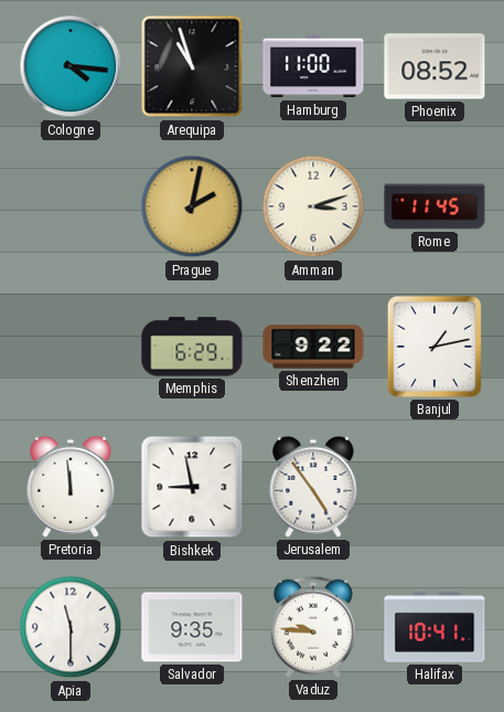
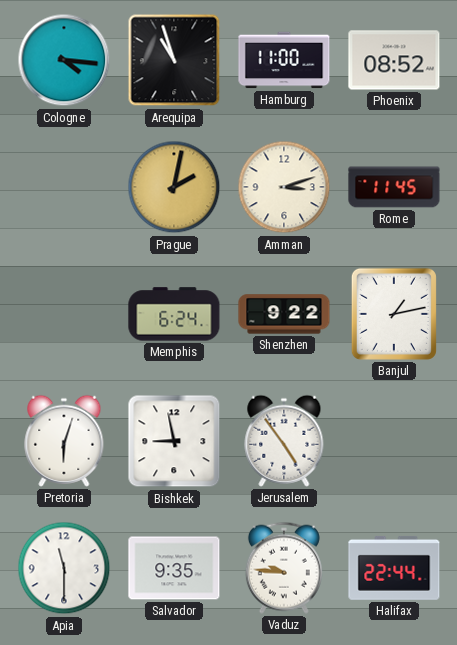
Memphis: 6:29 -> 6:24 (174, 314)
Pretoria: 11:59 -> 6:03 (64, 441)
Halifax: 10:41 -> 22:44 (394, 568)
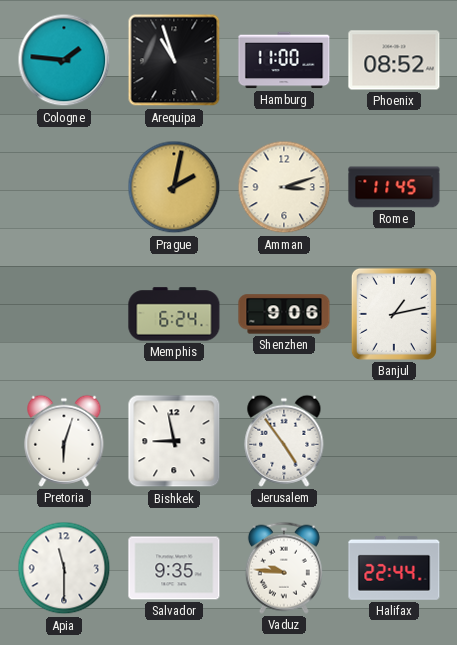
Cologne: 4:16 -> 1:46 (64, 60)
Shenzhen: 9:22 -> 9:06 (284, 314)
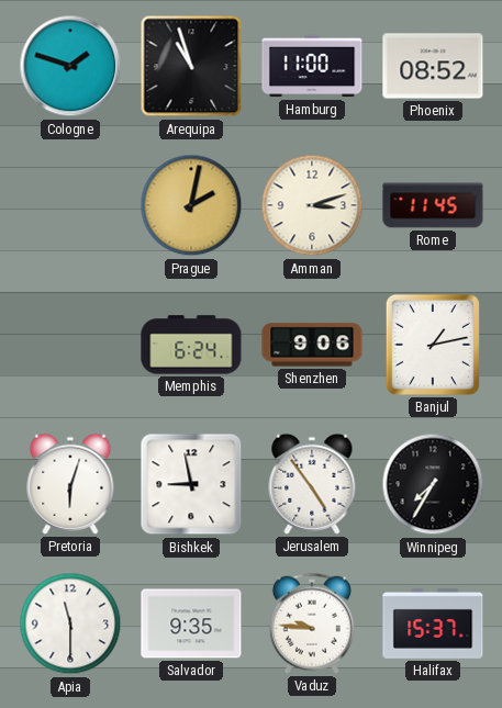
Cologne: 1:46 -> 1:48 (70, 66)
Winnipeg: none -> 7:35 (433, 484)
Halifax: 22:44 -> 15:37 (433, 623)
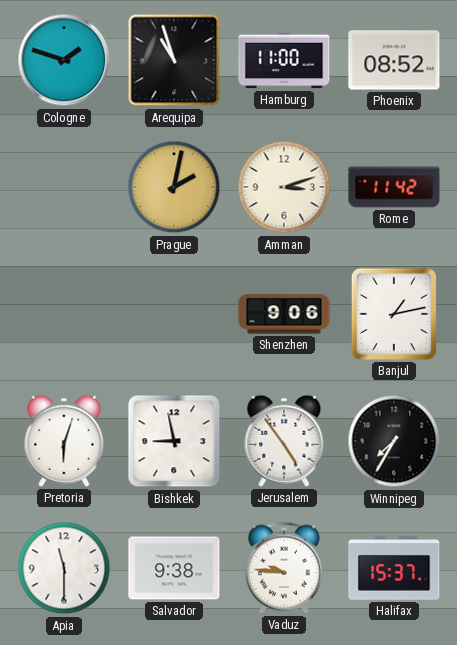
Rome: 11:45 -> 11:42 (394, 187)
Memphis: 6:24 -> none (191, 345)
Salvador: 9:35 -> 9:38 (174, 568)
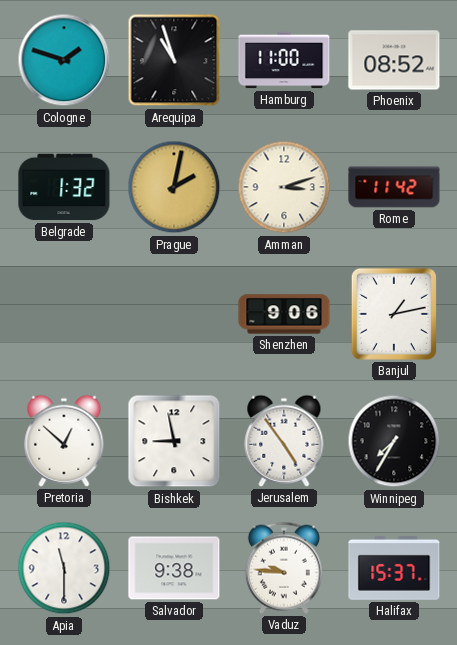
Belgrade: none -> 1:32 (64, 187)
Pretoria: 6:03 -> 12:52 (64, 441)
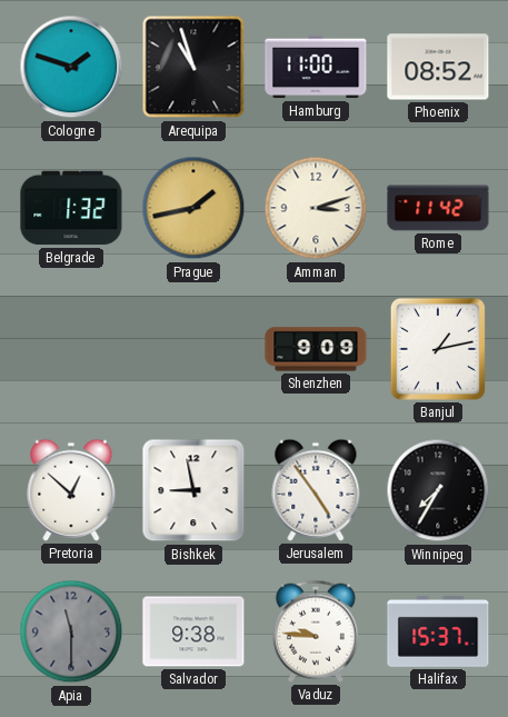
Prague: 2:02 -> 1:43 (193, 208)
Shenzhen: 9:06 -> 9:09 (316, 349)
Apia dial: white -> grey (71, 631)
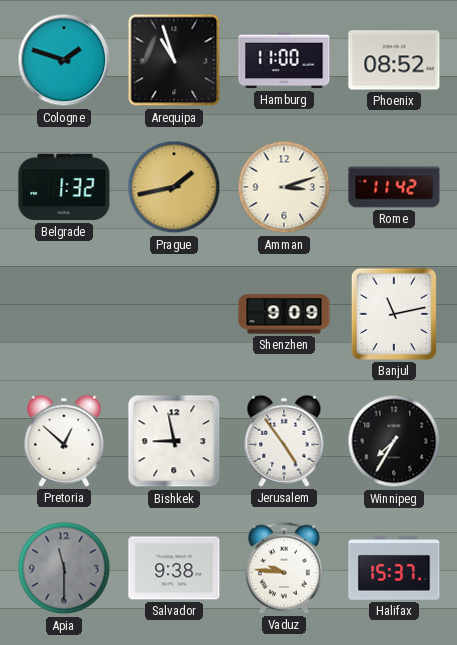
Banjul: 1:13 -> 11:13 (394, 314)
